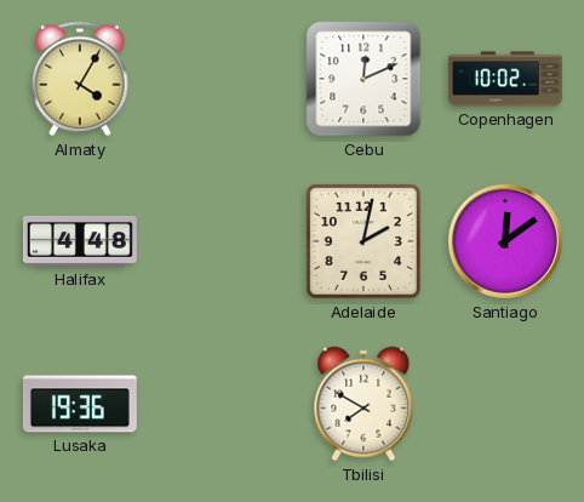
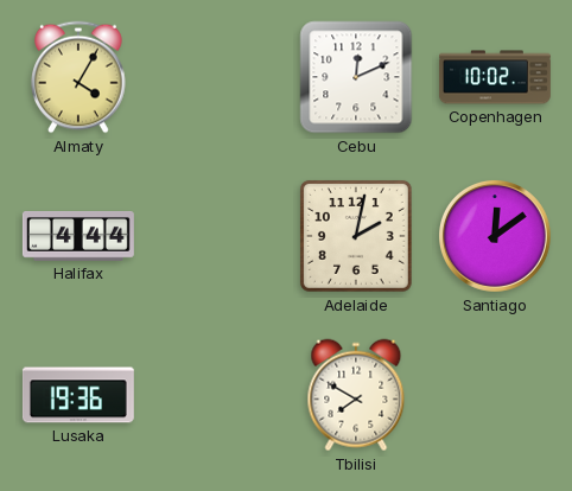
Halifax: 4:48 -> 4:44 (78, 237)
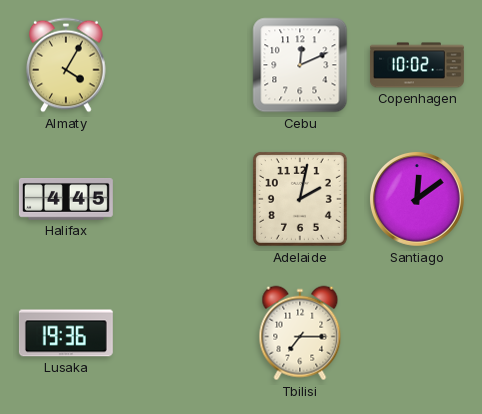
Halifax: 4:44 -> 4:45 (66, 200)
Tbilisi: 7:50 -> 7:15 (300, 333)
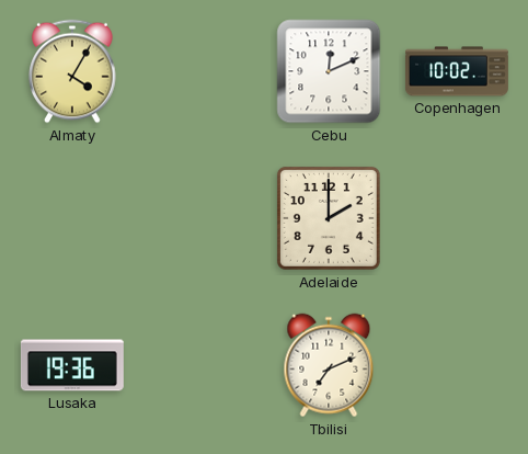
Halifax: 4:45 -> none (66, 200)
Adelaide: 2:02 -> 2:00 (329, 218)
Santiago: 12:09 -> none (417, 199)
Tbilisi: 7:15 -> 7:11 (329, 365)
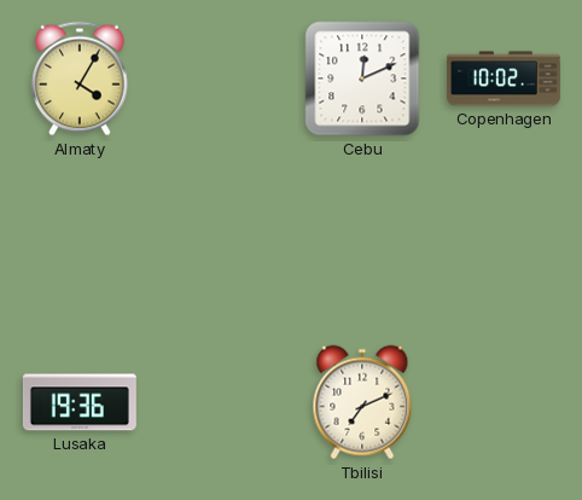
Adelaide: 2:00 -> none (329, 218)
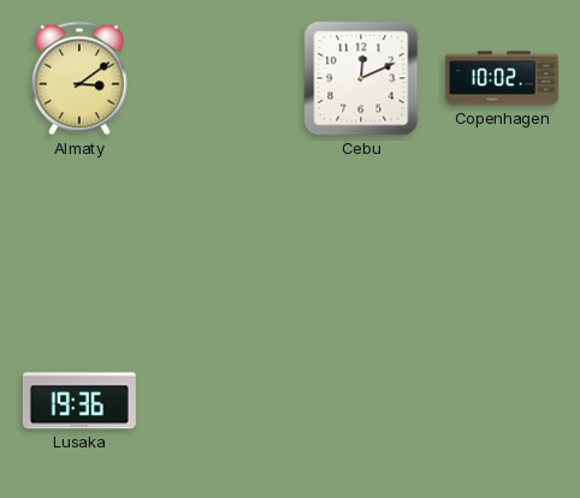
Almaty: 4:05 -> 3:09 (79, 78)
Tbilisi: 7:11 -> none (362, 402)
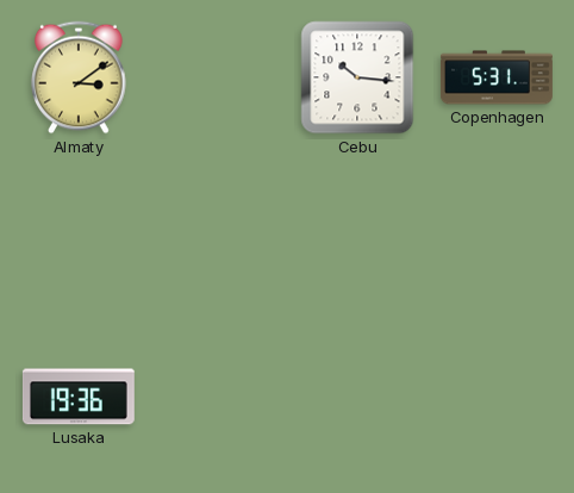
Cebu: 12:11 -> 10:16 (357, 77)
Copenhagen: 10:02 -> 5:31 (497, 77)
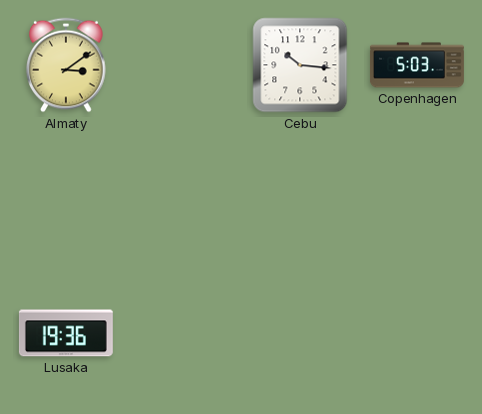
Copenhagen: 5:31 -> 5:03 (417, 65)
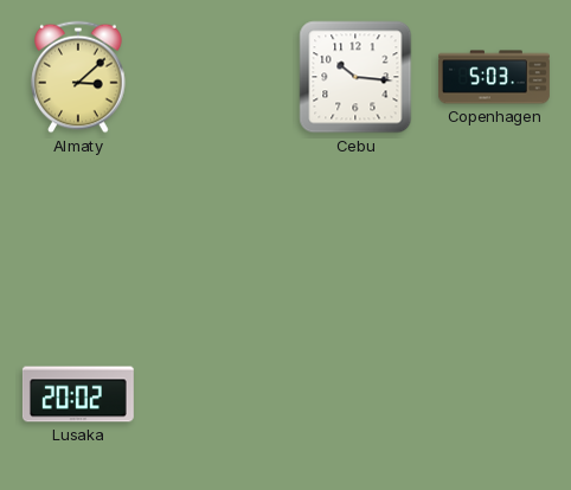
Almaty: 3:09 -> 3:08 (78, 77)
Lusaka: 19:36 -> 20:02 (78, 394)
